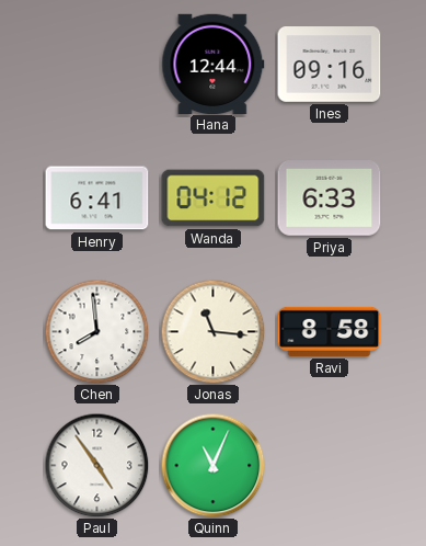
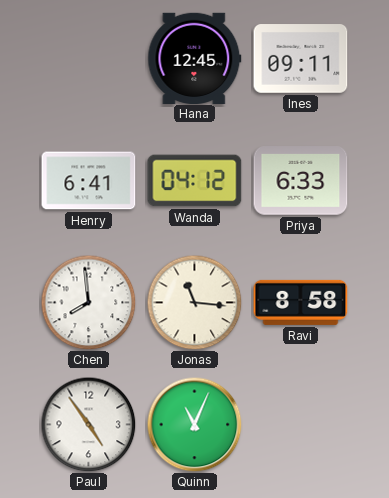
Hana: 12:44 -> 12:45 (195, 58)
Ines: 09:16 -> 09:11 (301, 59)
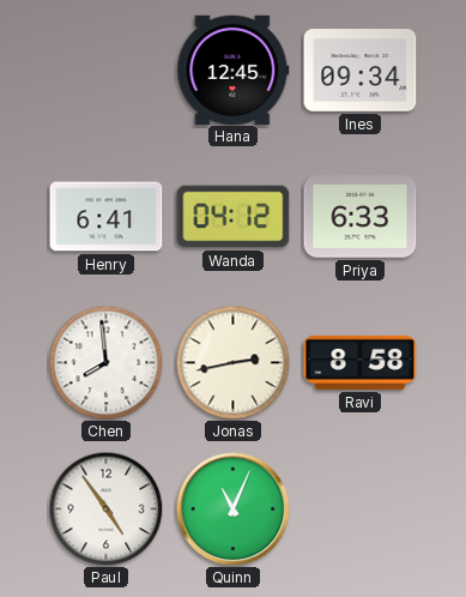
Ines: 09:11 -> 09:34 (361, 71)
Jonas: 11:16 -> 2:43 (232, 362)
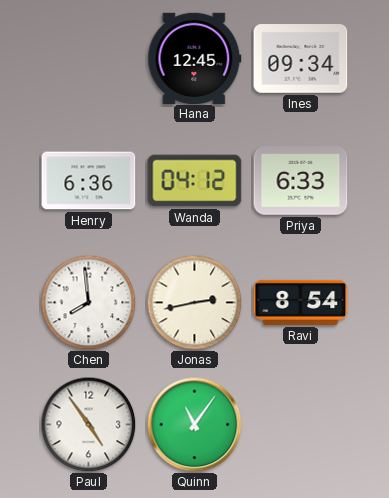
Henry: 6:41 -> 6:36 (89, 181)
Ravi: 8:58 -> 8:54 (301, 302)
Quinn: 11:04 -> 11:06 (194, 424)
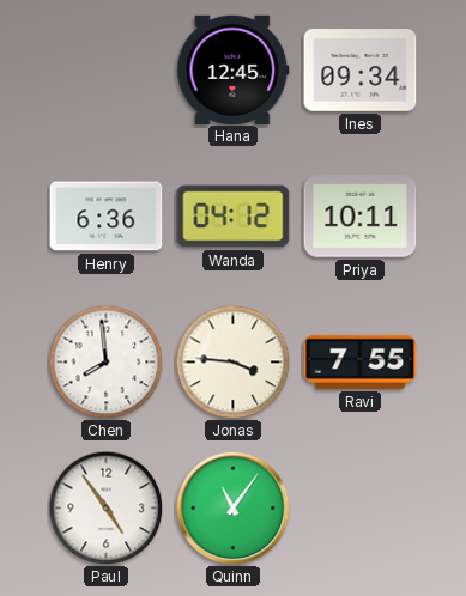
Priya: 6:33 -> 10:11 (361, 217)
Jonas: 2:43 -> 3:46 (232, 361)
Ravi: 8:54 -> 7:55 (361, 361)
